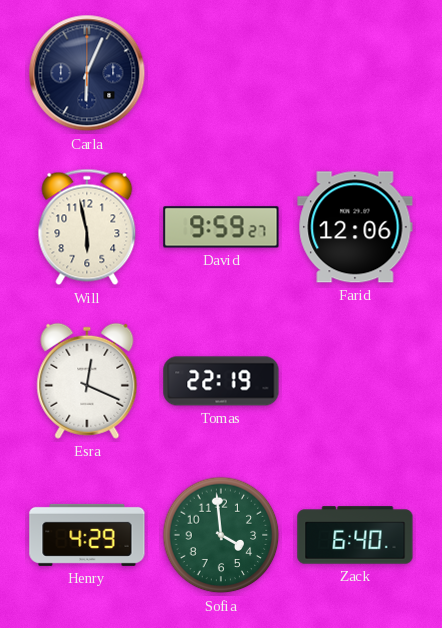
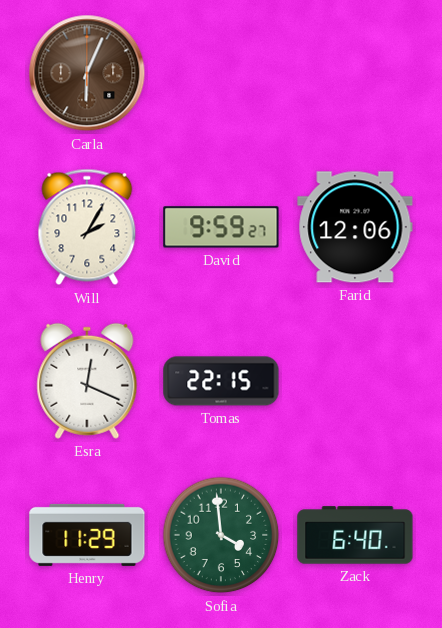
Carla dial: navy -> brown (87, 73)
Will: 5:58 -> 2:05 (87, 227)
Tomas: 22:19 -> 22:15 (221, 381)
Henry: 4:29 -> 11:29 (87, 535)
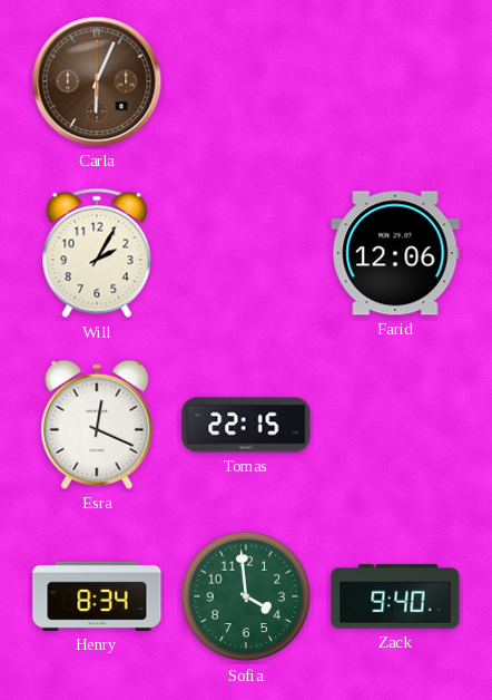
David: 9:59 -> none (221, 227)
Henry: 11:29 -> 8:34 (97, 596)
Zack: 6:40 -> 9:40 (395, 596)
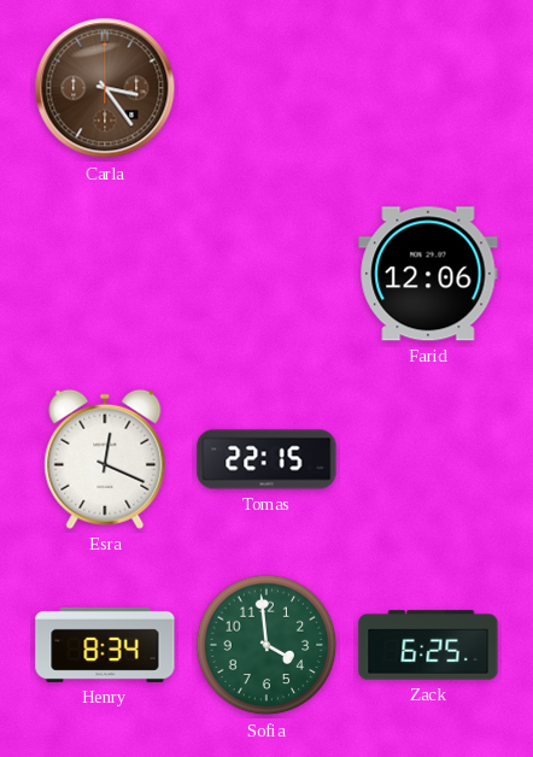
Carla: 6:04 -> 3:24 (105, 88)
Will: 2:05 -> none (97, 253)
Zack: 9:40 -> 6:25 (428, 645)
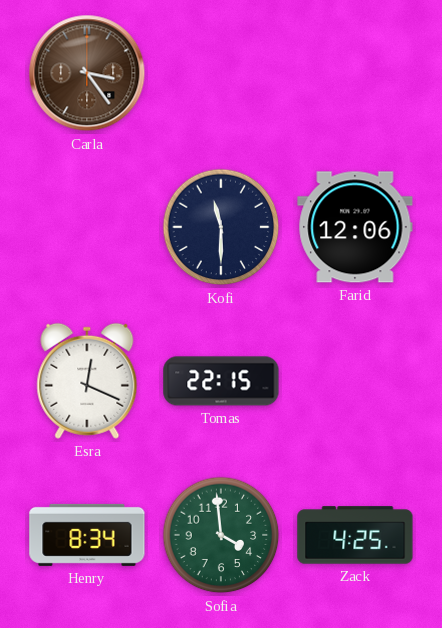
Kofi: none -> 11:30 (221, 227)
Zack: 6:25 -> 4:25 (355, 535)
